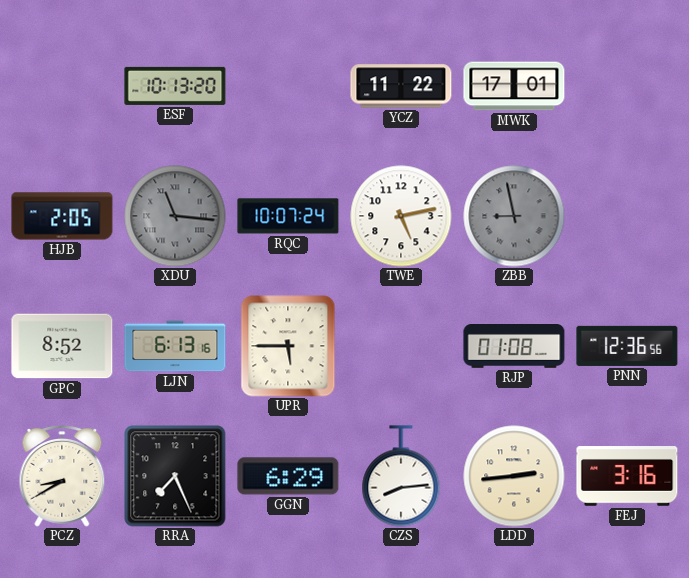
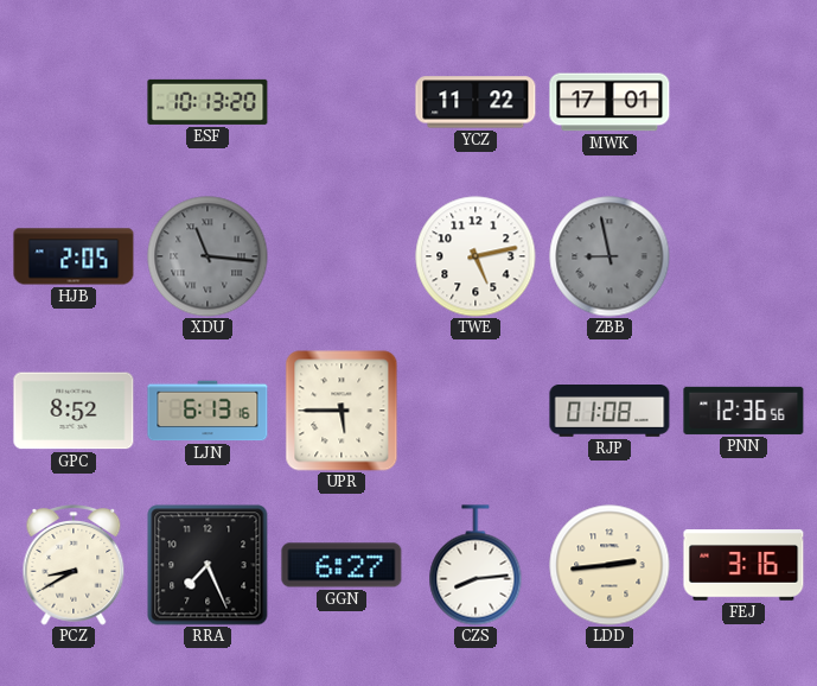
RQC: 10:07 -> none (288, 216)
GGN: 6:29 -> 6:27 (342, 565)
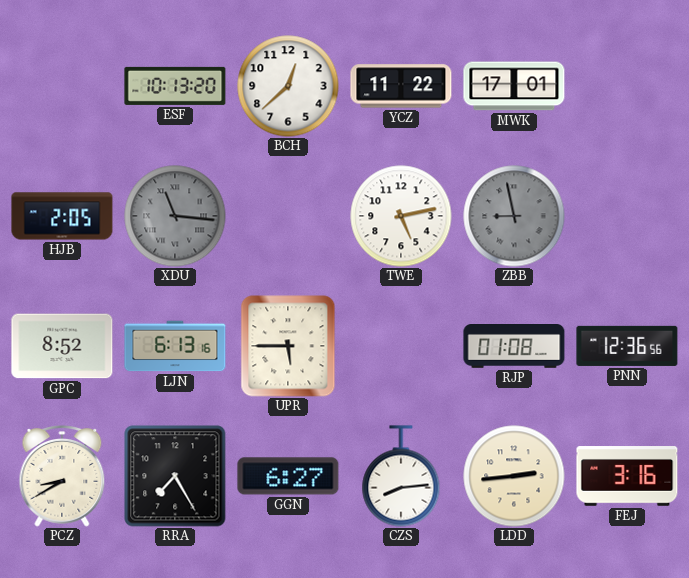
BCH: none -> 12:38 (288, 86)
RRA: 7:26 -> 7:25 (175, 476)
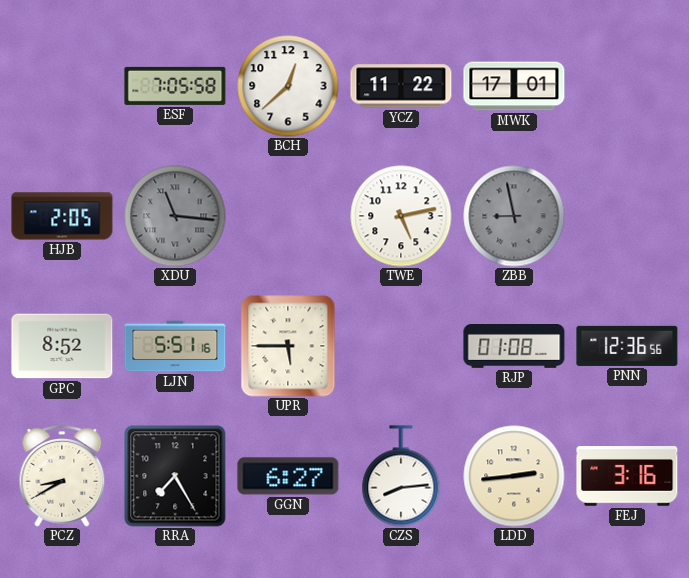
ESF: 10:13 -> 7:05 (175, 86)
LJN: 6:13 -> 5:51 (175, 346)
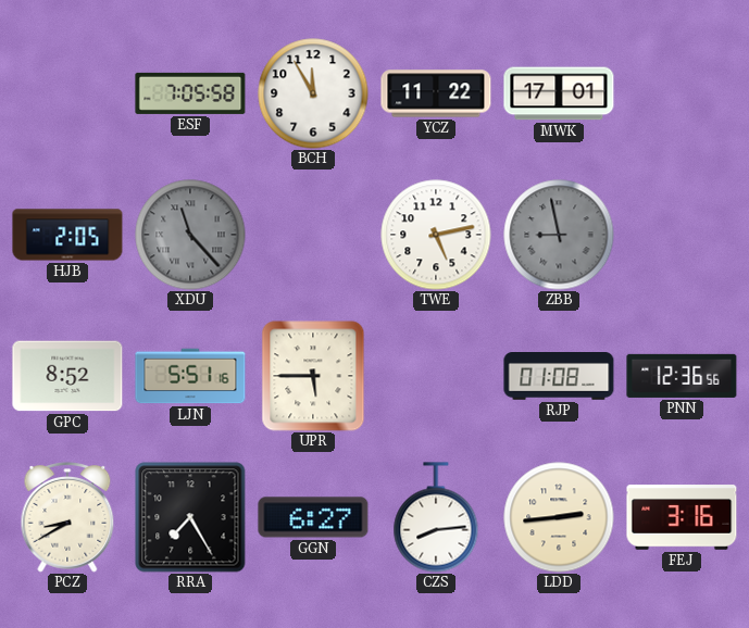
BCH: 12:38 -> 11:55 (313, 93)
XDU: 11:16 -> 11:23 (190, 235)
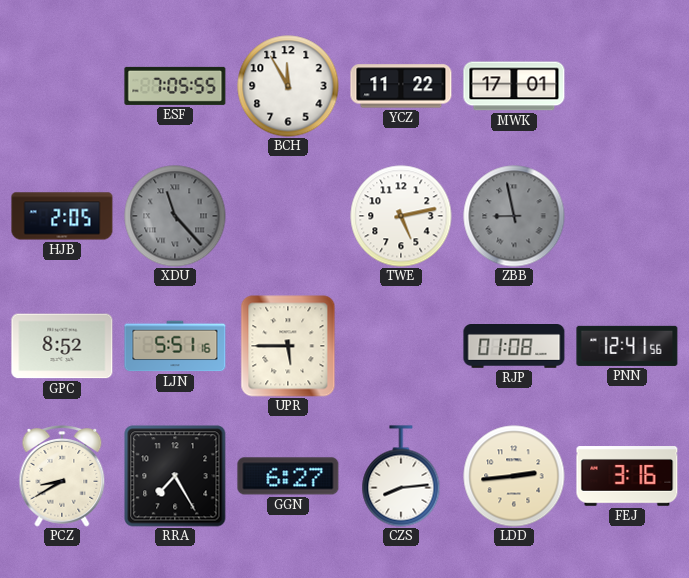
ESF: 7:05:58 -> 7:05:55 (175, 86)
PNN: 12:36 -> 12:41 (627, 346)
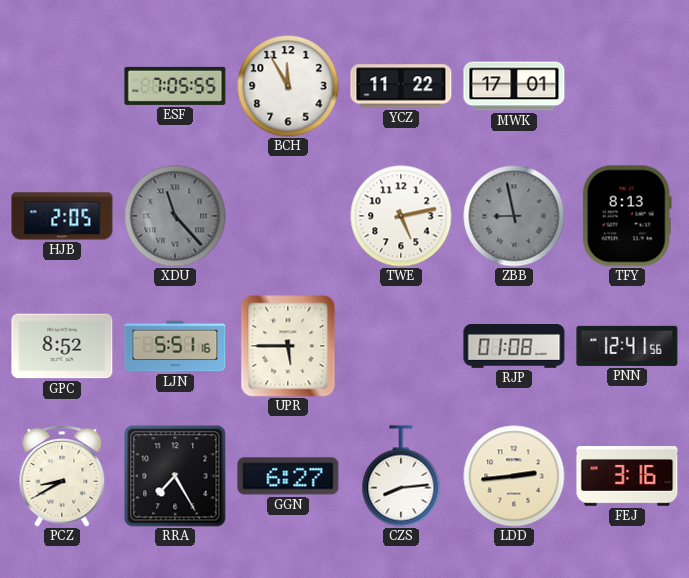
TFY: none -> 8:13 (627, 216)
